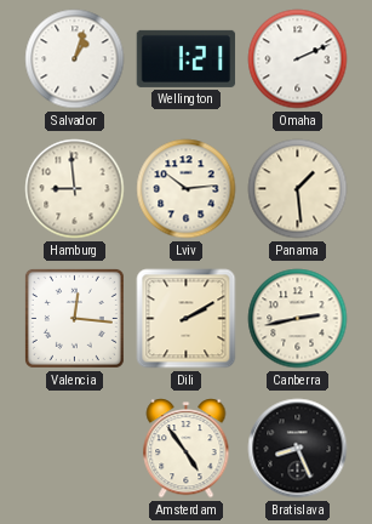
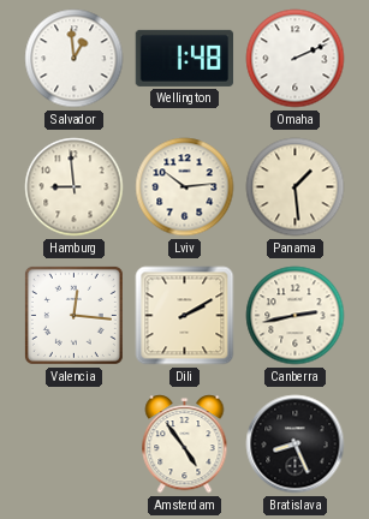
Salvador: 1:03 -> 12:59 (75, 59)
Wellington: 1:21 -> 1:48 (185, 58)
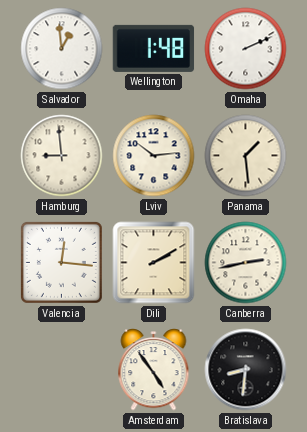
Bratislava: 8:26 -> 8:31 (246, 370)
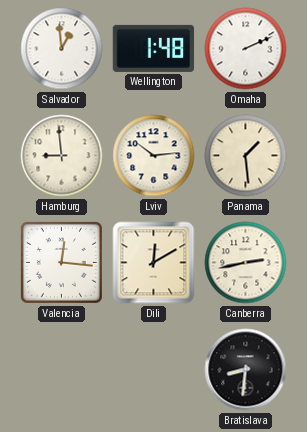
Dili: 2:10 -> 12:10 (154, 263)
Amsterdam: 4:54 -> none (154, 370)
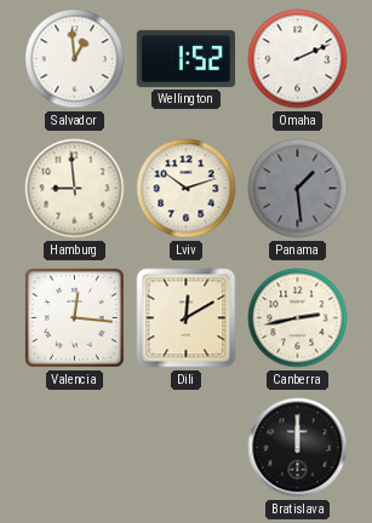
Wellington: 1:48 -> 1:52 (187, 58)
Lviv: 10:14 -> 10:12 (187, 189)
Panama dial: cream -> grey (298, 189)
Bratislava: 8:31 -> 12:00 (298, 448)
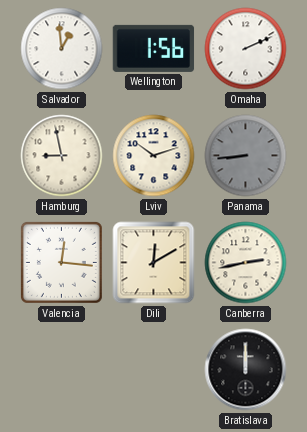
Wellington: 1:52 -> 1:56 (154, 48)
Hamburg: 8:59 -> 8:58 (62, 156)
Panama: 1:29 -> 8:44 (246, 156)
